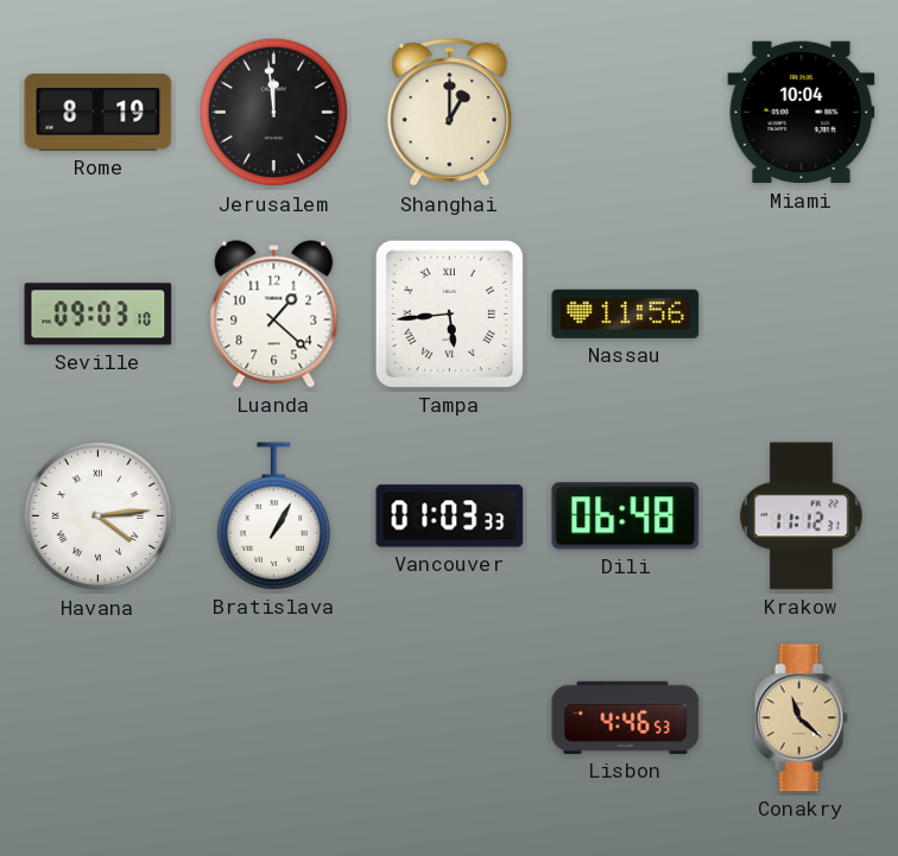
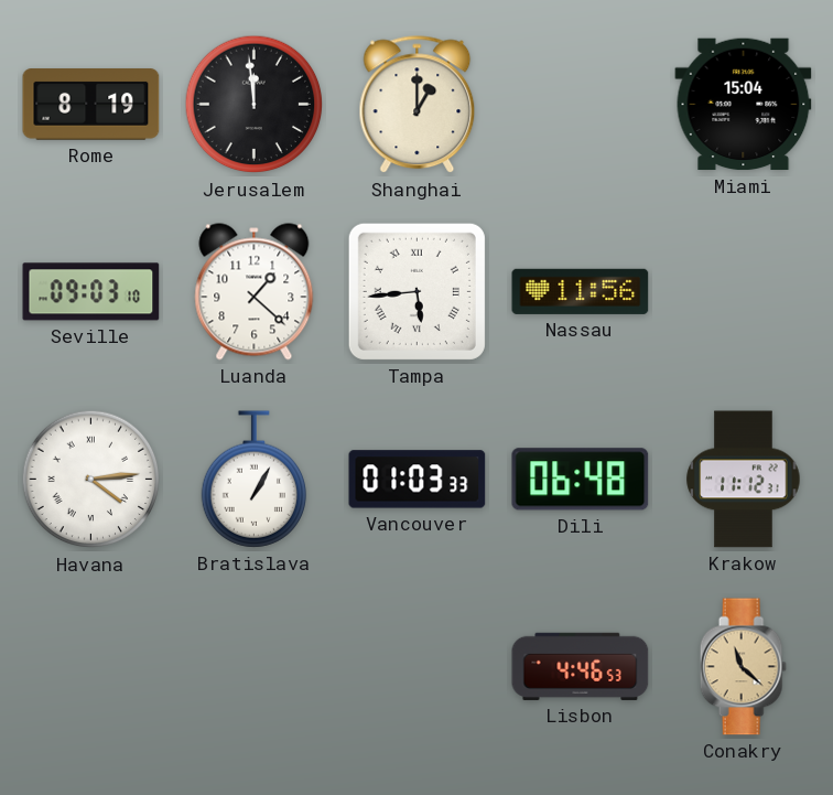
Miami: 10:04 -> 15:04 (744, 105)
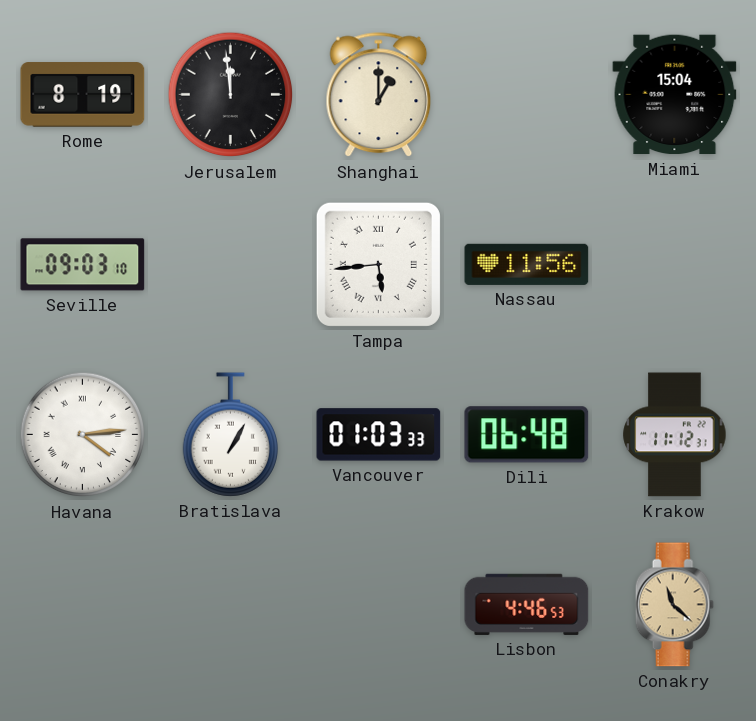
Luanda: 1:22 -> none (255, 292)
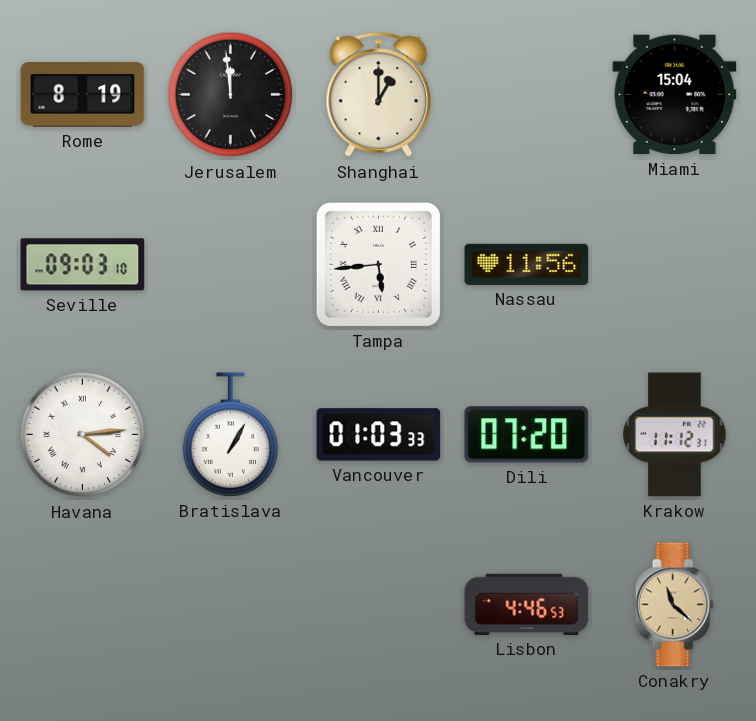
Dili: 06:48 -> 07:20 (527, 435)
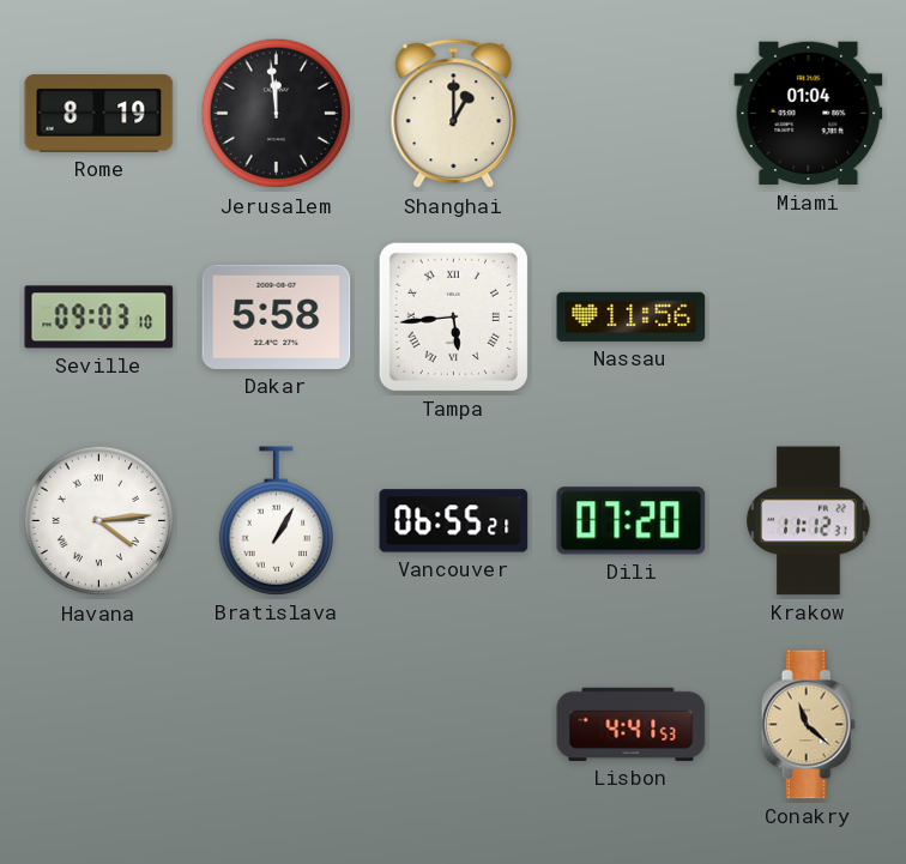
Miami: 15:04 -> 01:04 (809, 114)
Dakar: none -> 5:58 (277, 316)
Vancouver: 01:03 -> 06:55 (454, 521)
Lisbon: 4:46 -> 4:41 (632, 724)
